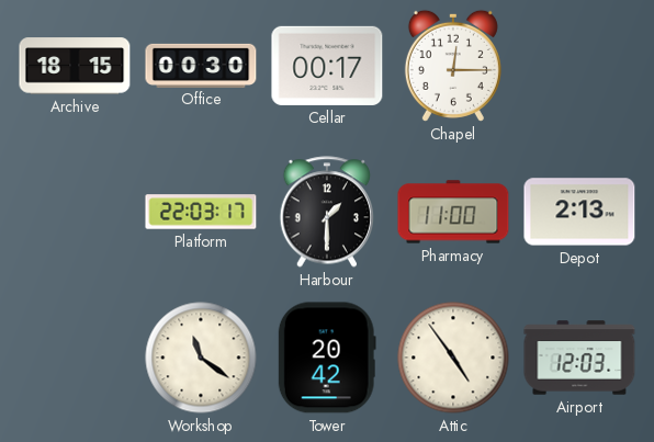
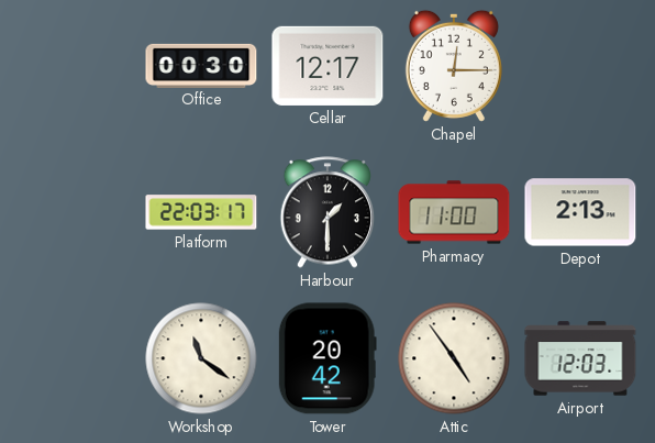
Archive: 18:15 -> none (75, 66)
Cellar: 00:17 -> 12:17 (327, 66)
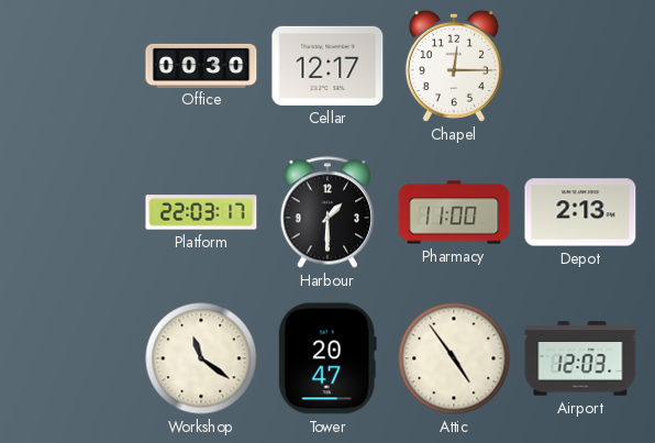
Tower: 20:42 -> 20:47 (327, 358)
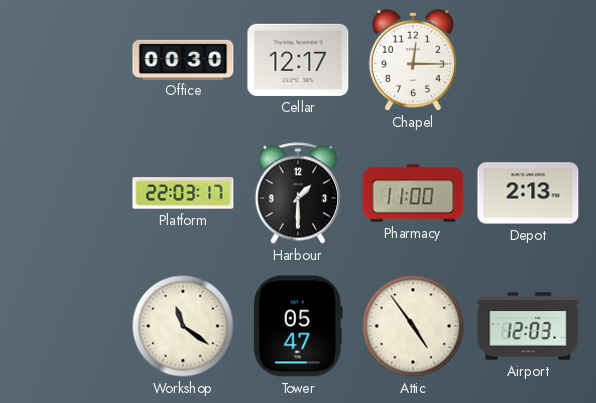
Tower: 20:47 -> 05:47 (298, 326)
